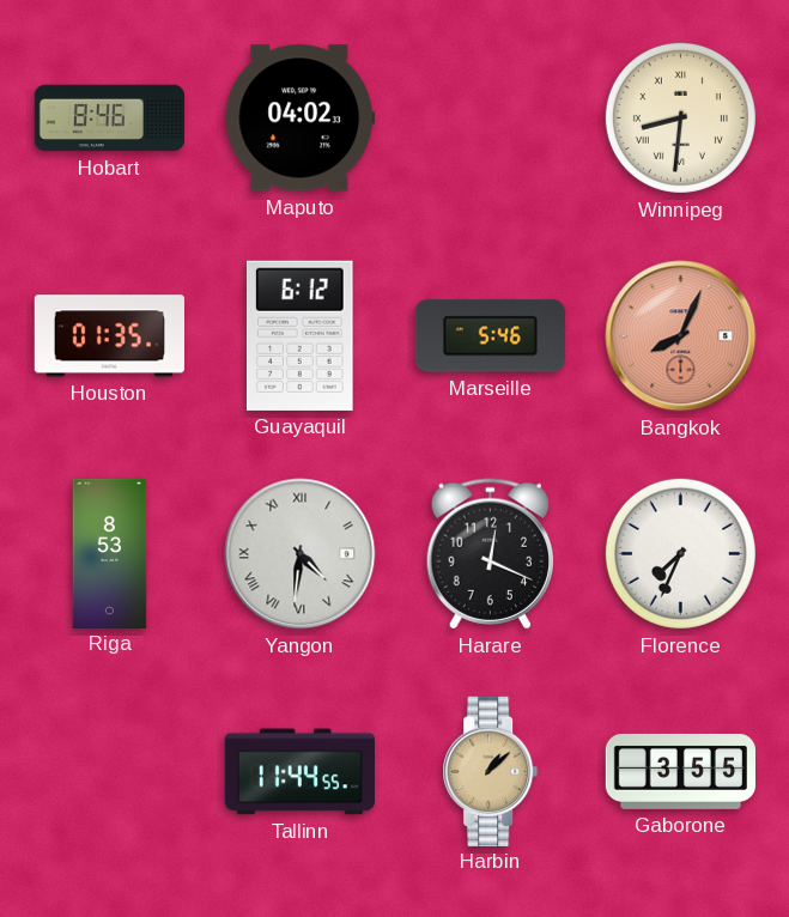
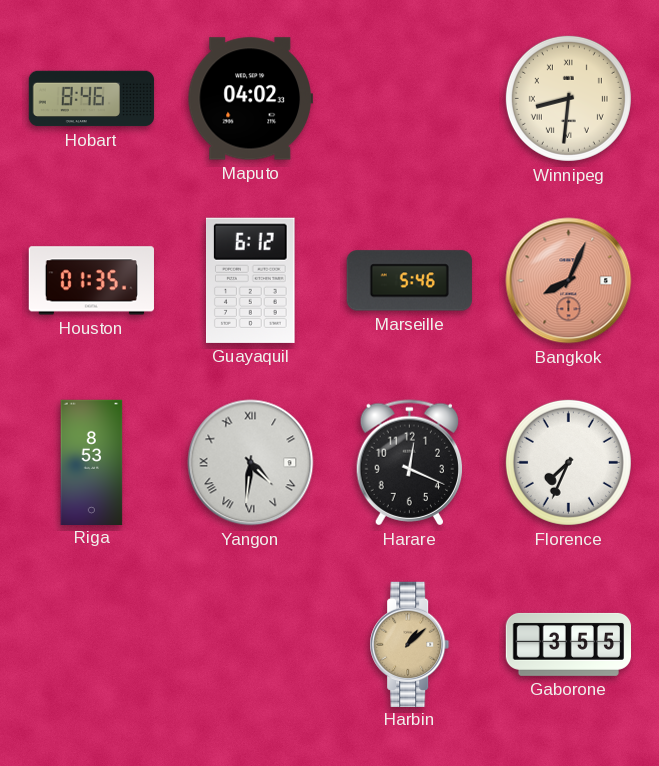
Tallinn: 11:44 -> none (299, 772)
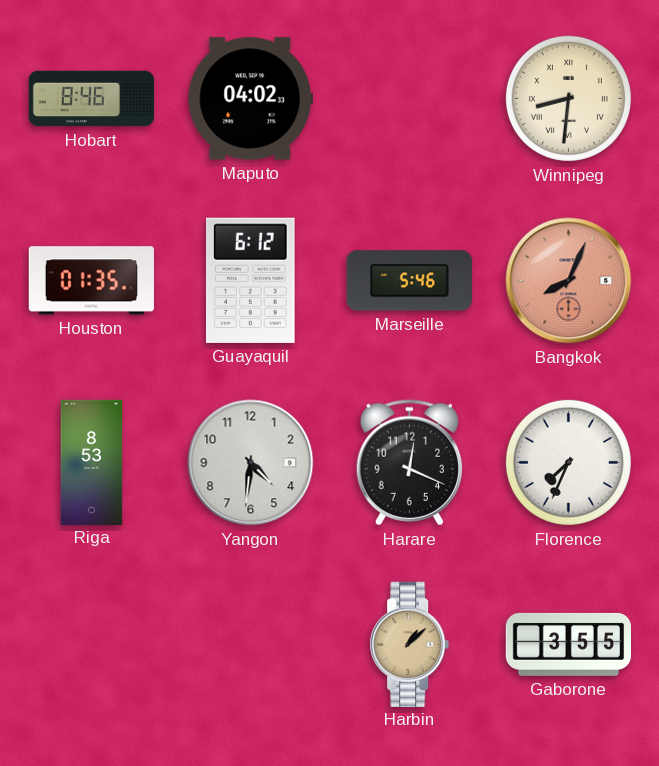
Yangon numerals: Roman -> Arabic (251, 463)
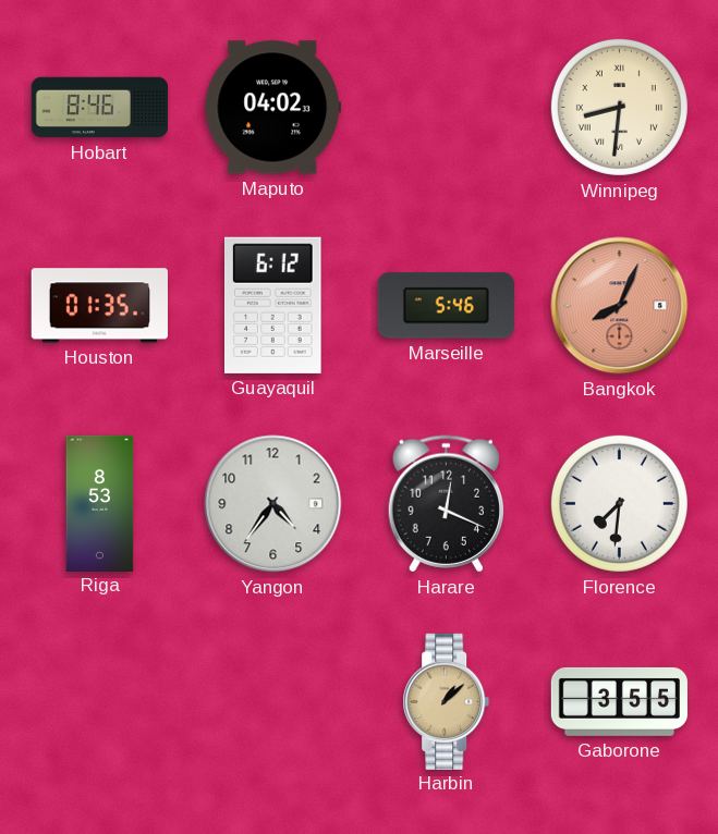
Yangon: 4:31 -> 4:36 (273, 504)
Florence: 7:34 -> 7:31 (619, 503)
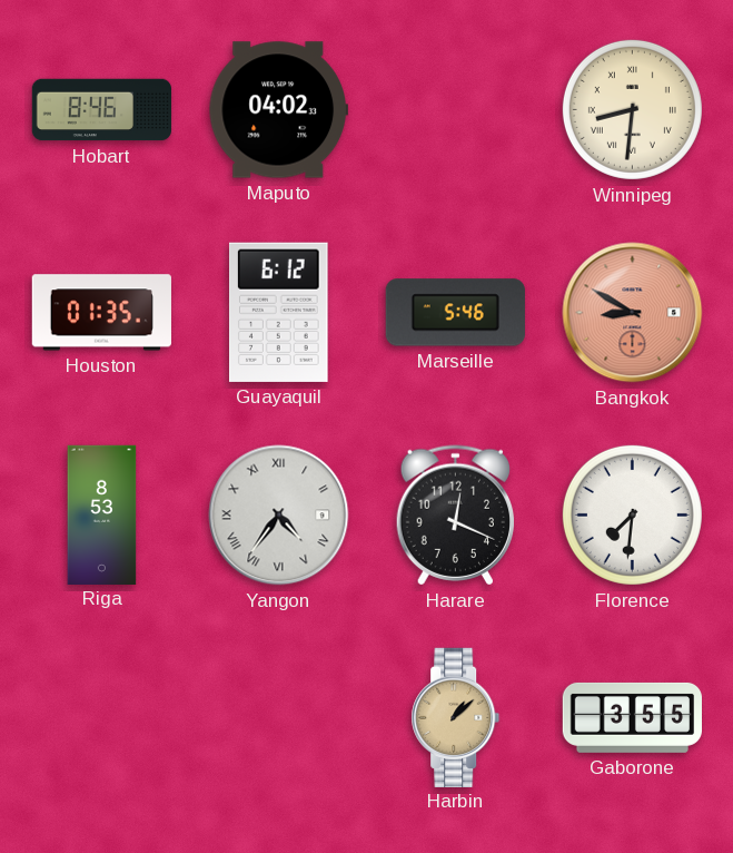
Bangkok: 8:04 -> 8:50 (633, 313)
Yangon numerals: Arabic -> Roman (279, 516)
